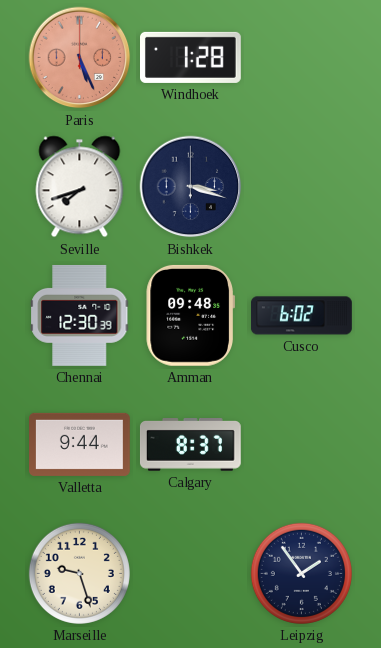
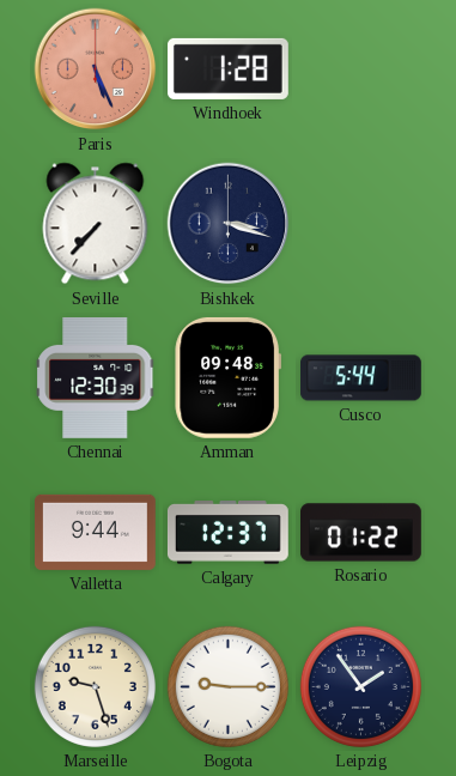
Seville: 7:42 -> 7:37 (96, 224)
Cusco: 6:02 -> 5:44 (361, 378)
Calgary: 8:37 -> 12:37 (227, 533)
Rosario: none -> 01:22 (361, 533)
Bogota: none -> 9:15 (227, 686)
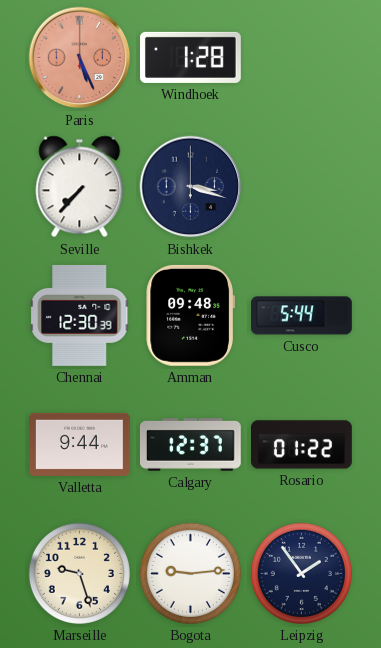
Bogota: 9:15 -> 9:14 (190, 573)
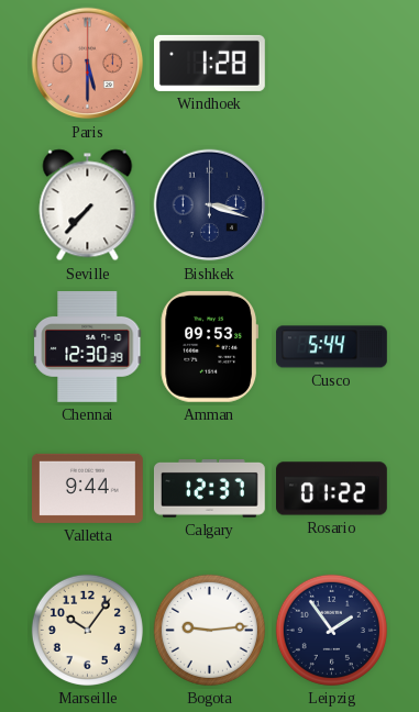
Paris: 5:26 -> 5:30 (88, 64)
Amman: 09:48 -> 09:53 (209, 346)
Marseille: 9:27 -> 10:06 (87, 630)
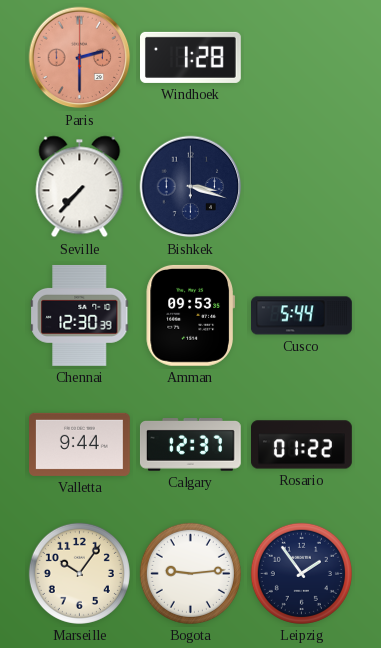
Paris: 5:30 -> 2:30 (80, 58)
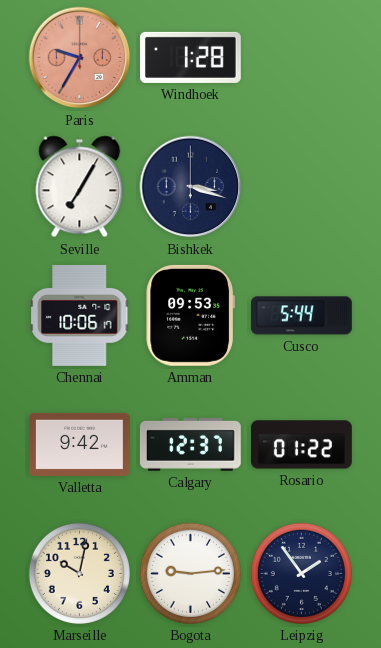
Paris: 2:30 -> 9:35 (80, 58)
Seville: 7:37 -> 7:05 (80, 187)
Chennai: 12:30 -> 10:06 (80, 315)
Valletta: 9:44 -> 9:42 (80, 444)
Marseille: 10:06 -> 10:02 (79, 573)
